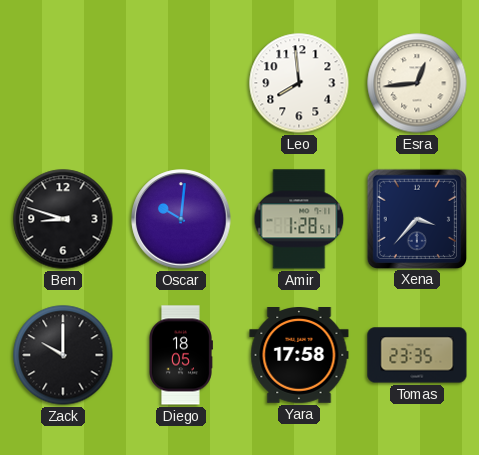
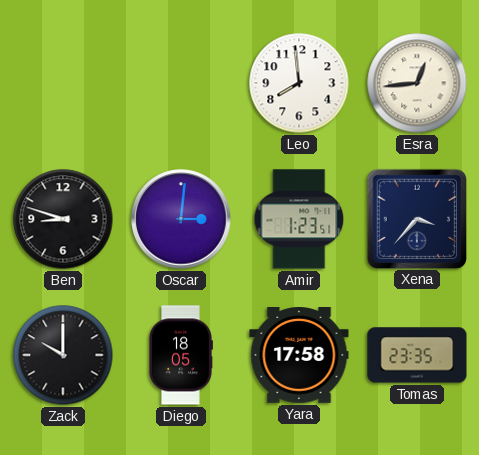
Oscar: 10:01 -> 3:01 (181, 219)
Amir: 1:28 -> 1:23 (299, 219)
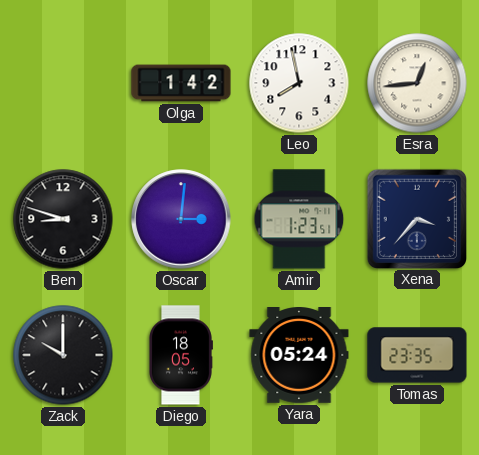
Olga: none -> 1:42 (181, 83)
Leo: 7:59 -> 7:58 (299, 83)
Yara: 17:58 -> 05:24 (299, 356)
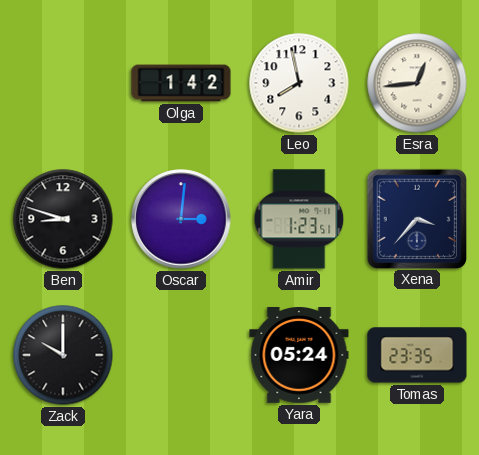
Diego: 18:05 -> none (181, 355)
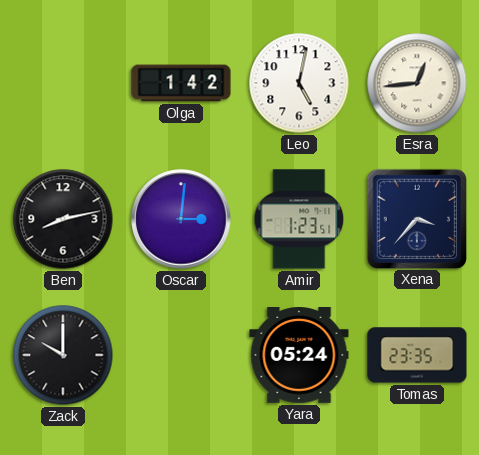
Leo: 7:58 -> 5:02 (299, 83)
Ben: 8:48 -> 8:13 (63, 219)
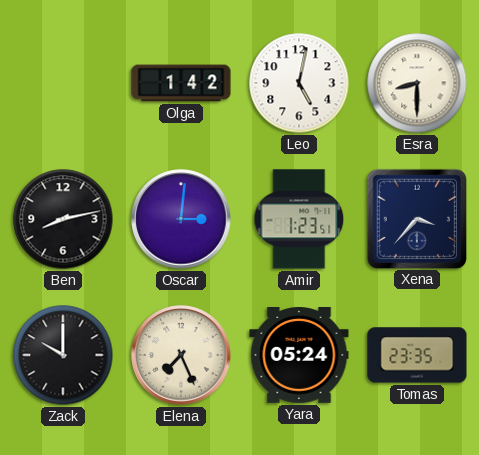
Esra: 12:44 -> 8:30 (417, 83)
Elena: none -> 7:26 (181, 355)
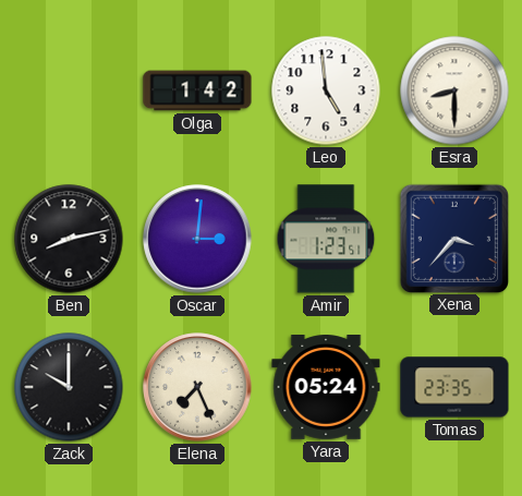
Leo: 5:02 -> 4:59 (326, 90)
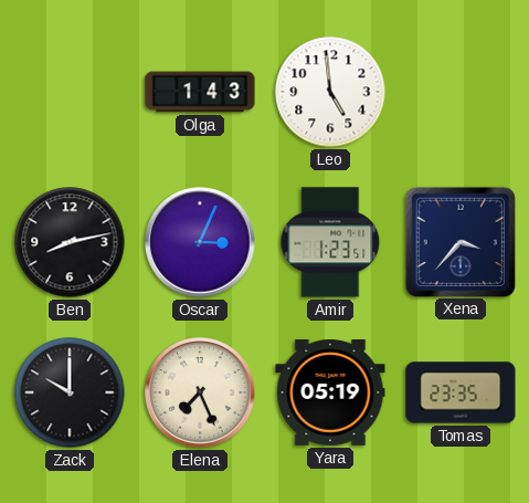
Olga: 1:42 -> 1:43 (200, 92)
Esra: 8:30 -> none (454, 90)
Oscar: 3:01 -> 3:04 (200, 242)
Yara: 05:24 -> 05:19 (330, 394)
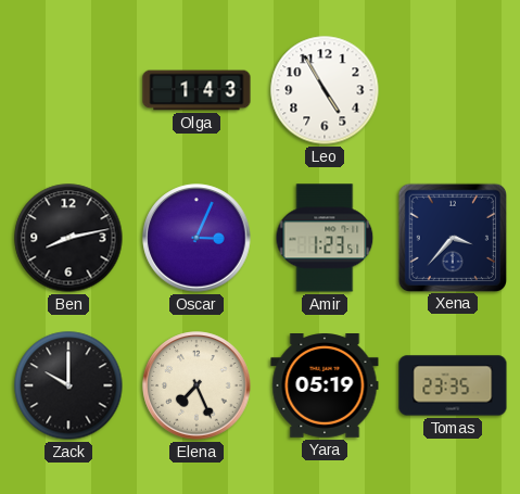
Leo: 4:59 -> 4:55 (325, 90)
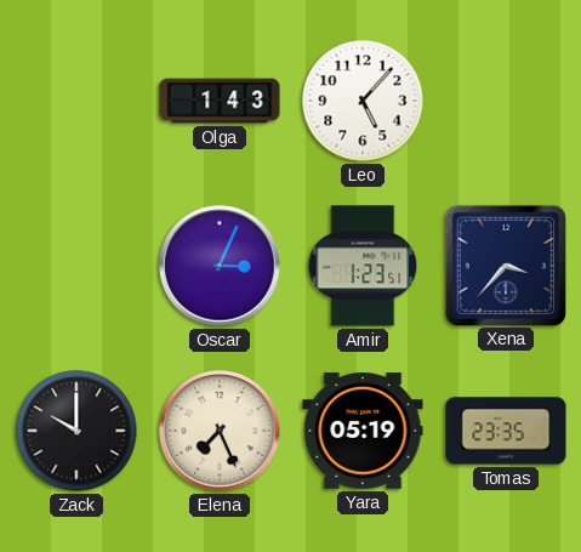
Leo: 4:55 -> 5:07 (363, 101)
Ben: 8:13 -> none (68, 238)
